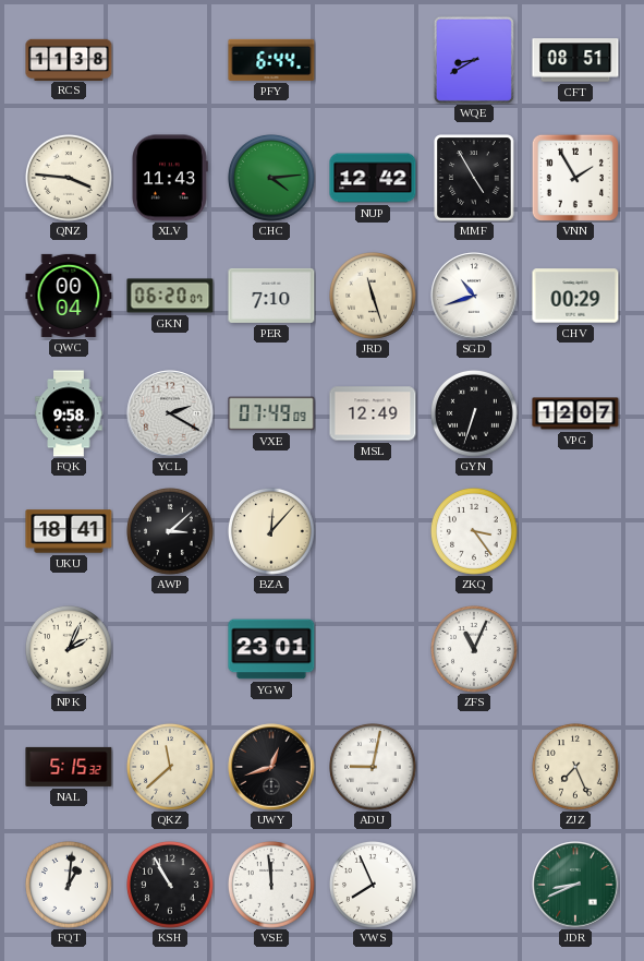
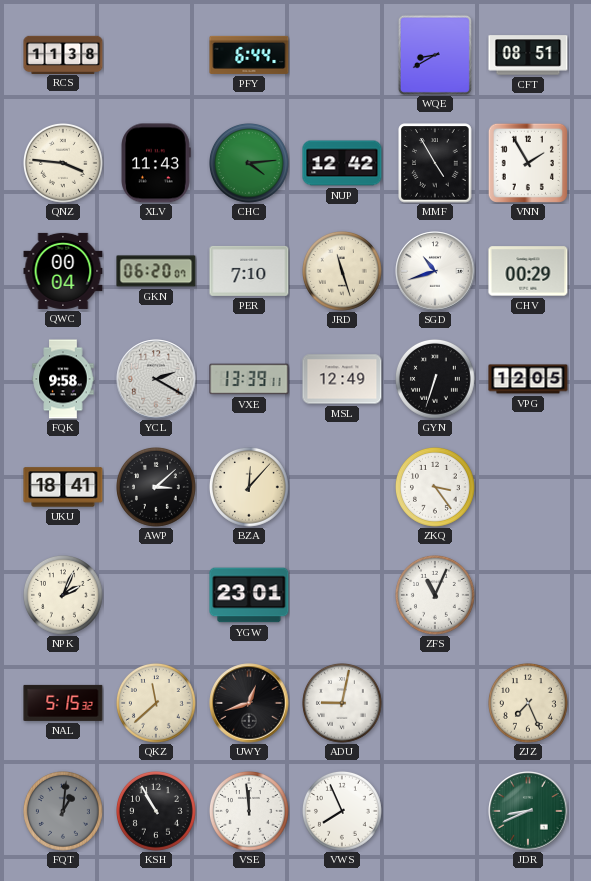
VXE: 07:49 -> 13:39 (249, 379)
VPG: 12:07 -> 12:05 (528, 379)
FQT dial: white -> grey (64, 812)
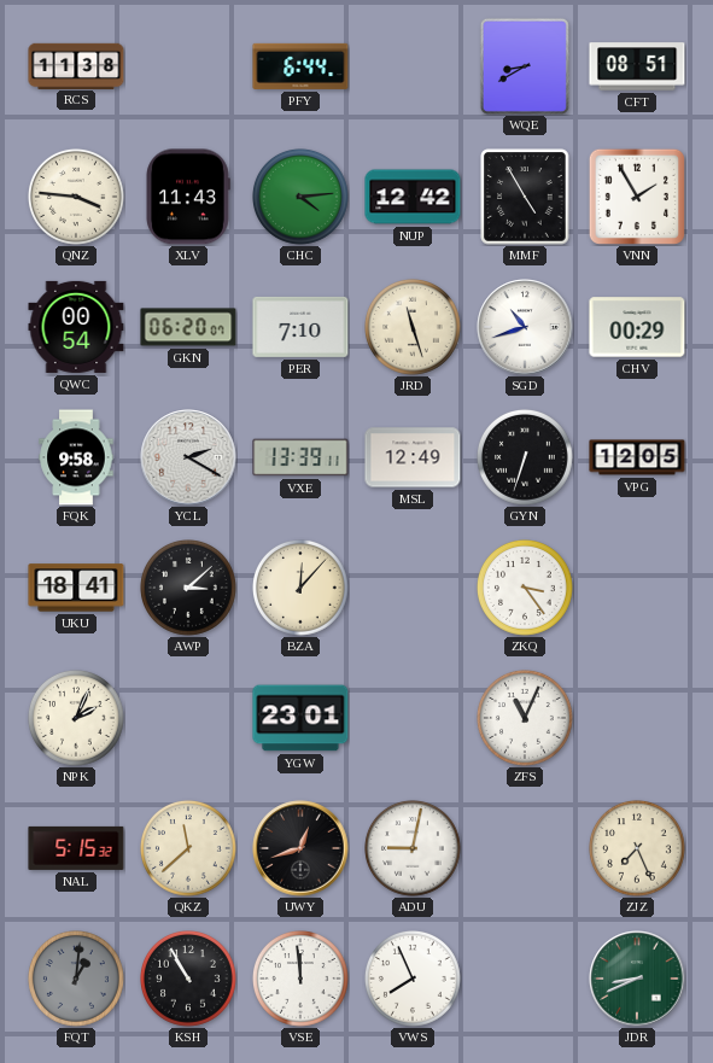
QWC: 00:04 -> 00:54 (76, 327)
